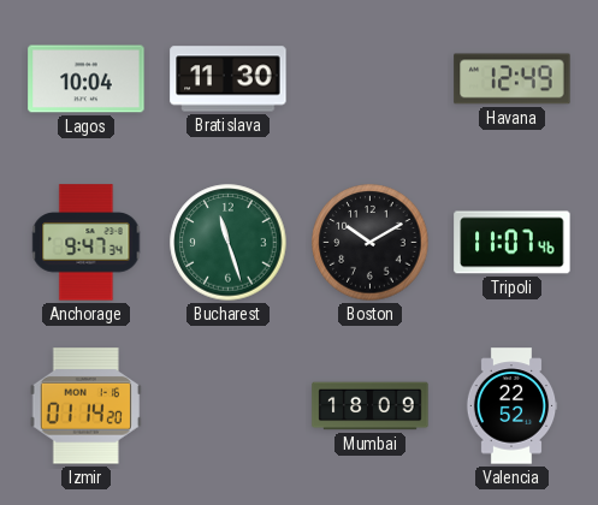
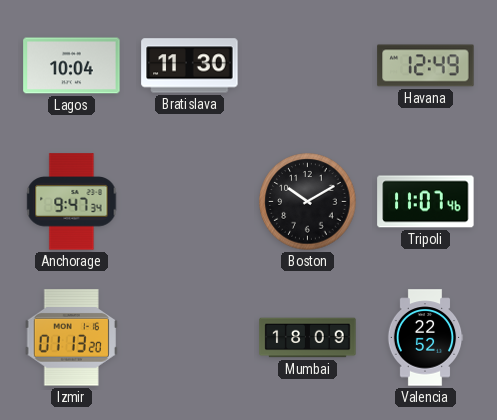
Bucharest: 11:27 -> none (229, 243)
Izmir: 01:14 -> 01:13 (71, 338)
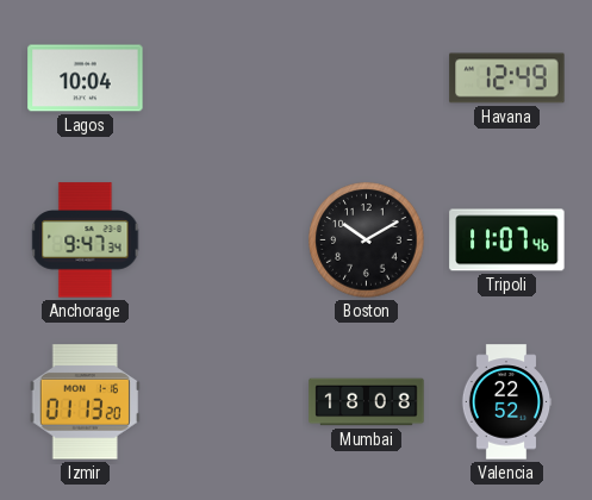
Bratislava: 11:30 -> none (190, 66)
Mumbai: 18:09 -> 18:08 (367, 402)
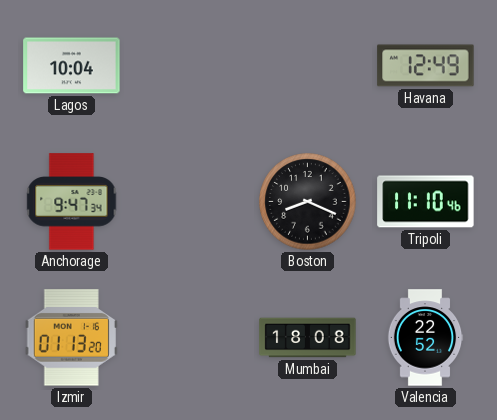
Boston: 10:10 -> 8:19 (308, 202)
Tripoli: 11:07 -> 11:10 (426, 202)
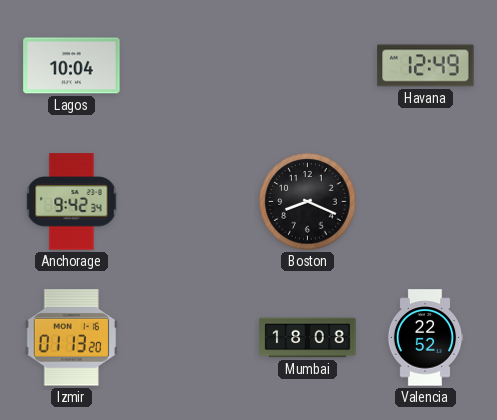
Anchorage: 9:47 -> 9:42 (72, 202)
Tripoli: 11:10 -> none (426, 202)
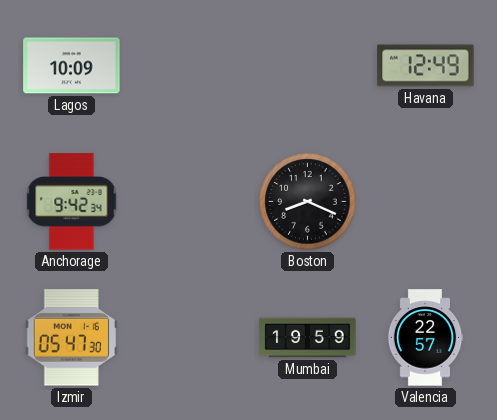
Lagos: 10:04 -> 10:09 (72, 66)
Izmir: 01:13 -> 05:47 (71, 338)
Mumbai: 18:08 -> 19:59 (308, 338)
Valencia: 22:52 -> 22:57 (425, 338)
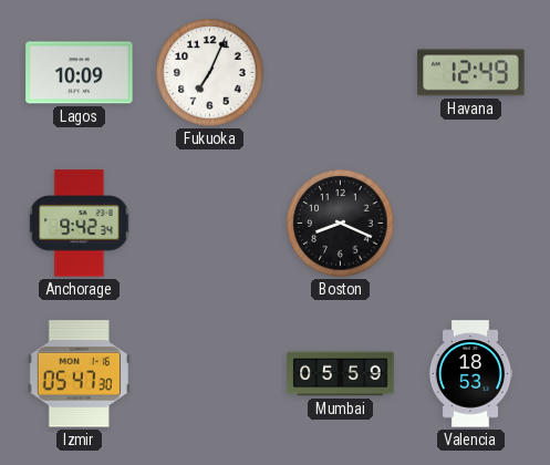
Fukuoka: none -> 7:04 (210, 73)
Mumbai: 19:59 -> 05:59 (341, 374)
Valencia: 22:57 -> 18:53 (470, 374)
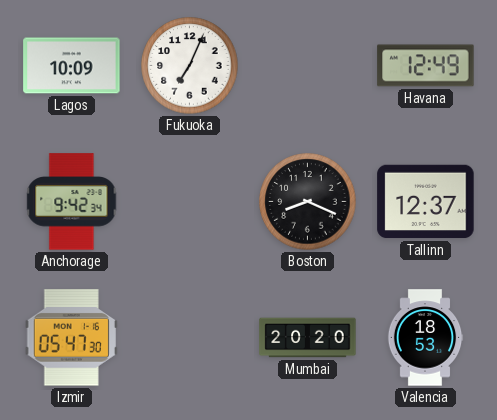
Tallinn: none -> 12:37 (426, 202)
Mumbai: 05:59 -> 20:20 (308, 338)
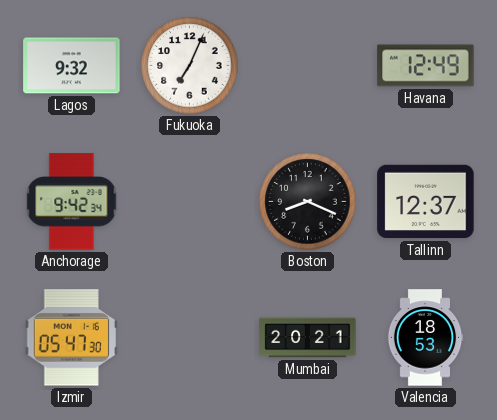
Lagos: 10:09 -> 9:32 (72, 66)
Mumbai: 20:20 -> 20:21 (308, 338)
